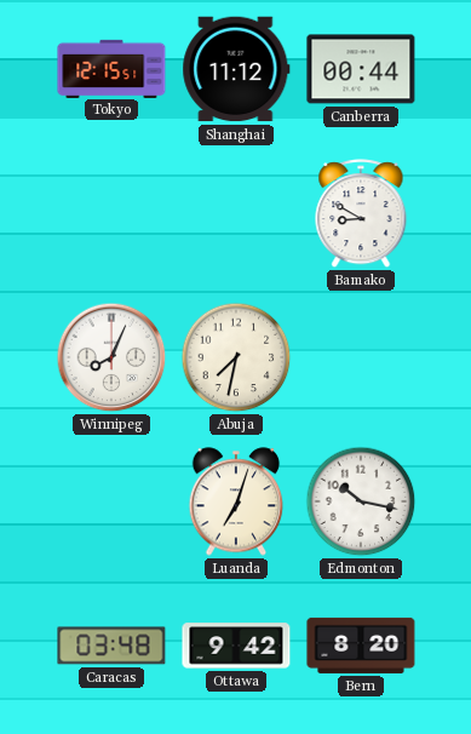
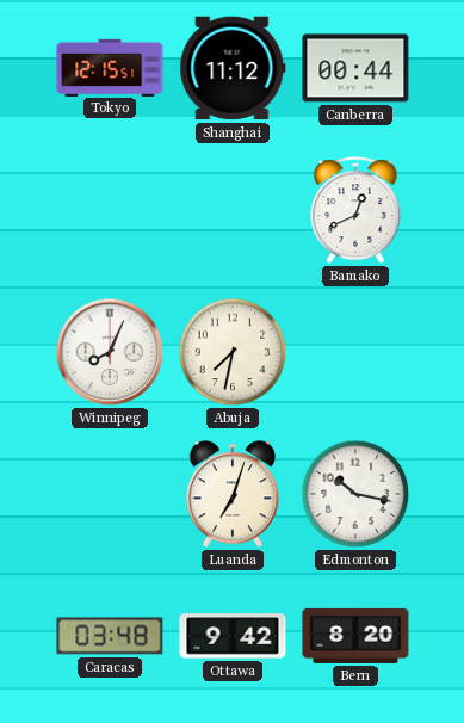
Bamako: 8:50 -> 12:41 (355, 211)
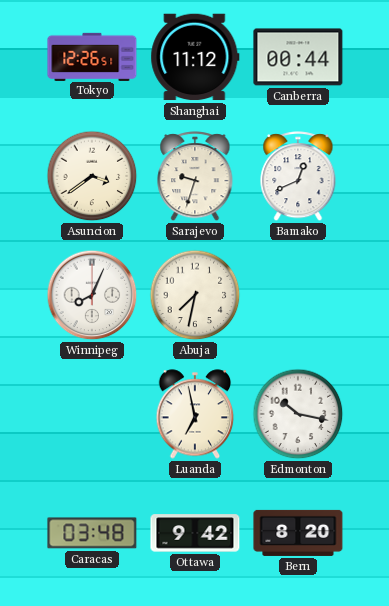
Tokyo: 12:15 -> 12:26 (92, 56)
Asuncion: none -> 3:39 (92, 176)
Sarajevo: none -> 9:33 (195, 177)
Luanda: 7:03 -> 6:58 (195, 414)
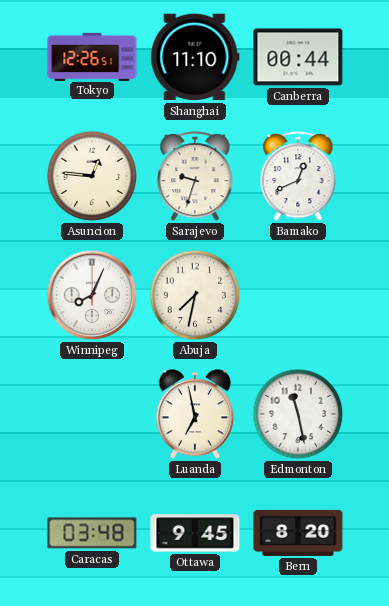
Shanghai: 11:12 -> 11:10 (195, 57)
Asuncion: 3:39 -> 12:46 (92, 176)
Edmonton: 10:17 -> 11:28 (298, 414)
Ottawa: 9:42 -> 9:45 (195, 533)
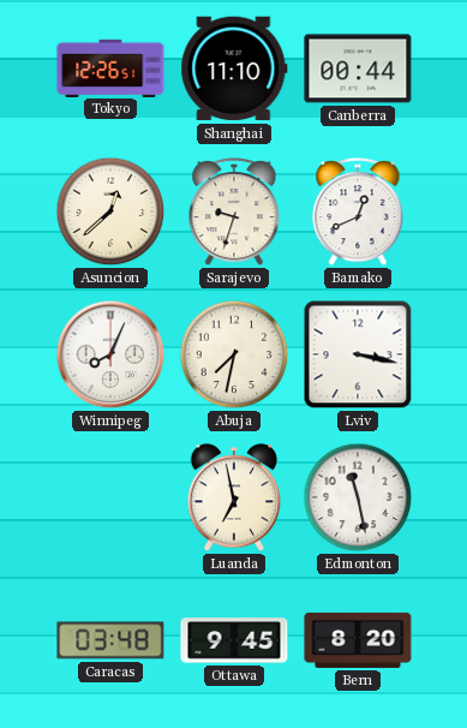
Asuncion: 12:46 -> 12:38 (110, 211)
Lviv: none -> 3:17 (358, 354)
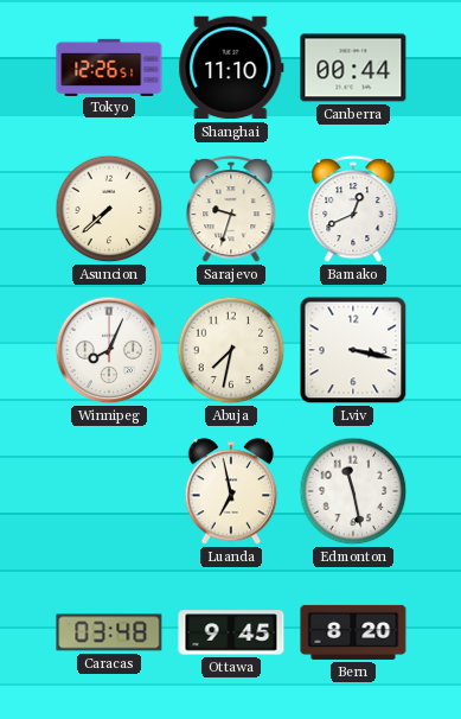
Asuncion: 12:38 -> 7:38 (109, 209)
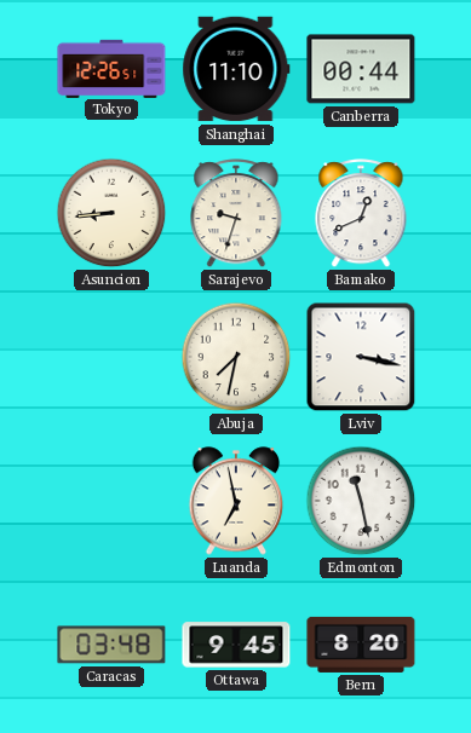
Asuncion: 7:38 -> 8:44 (111, 213)
Winnipeg: 8:04 -> none (109, 350)
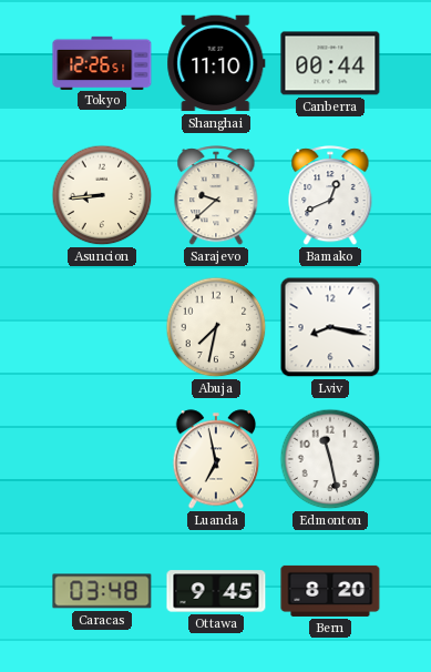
Sarajevo: 9:33 -> 9:38 (216, 196)
Lviv: 3:17 -> 8:17 (330, 327)
